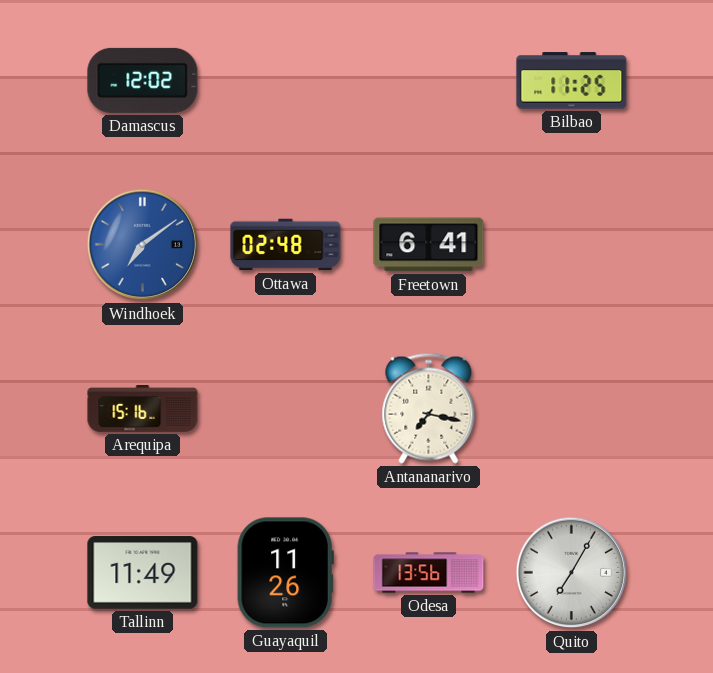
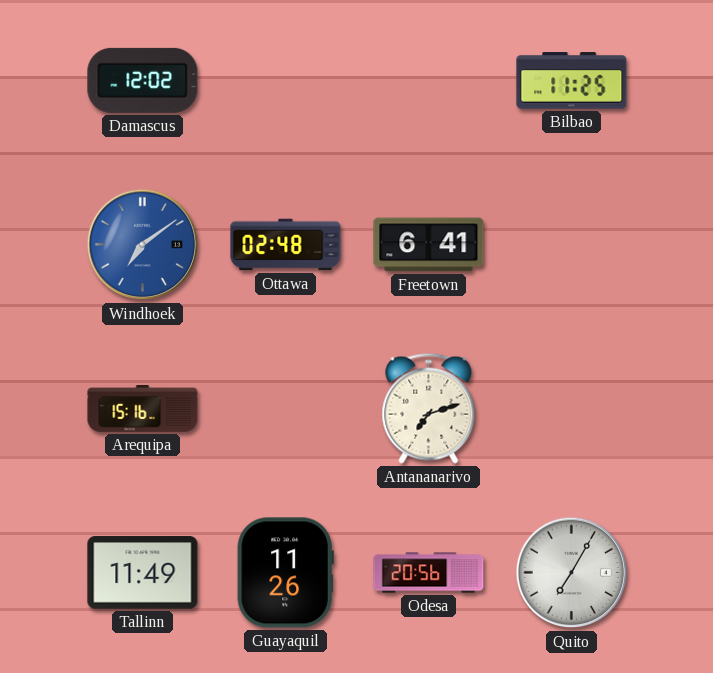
Antananarivo: 7:17 -> 7:12 (429, 408)
Odesa: 13:56 -> 20:56 (429, 573)
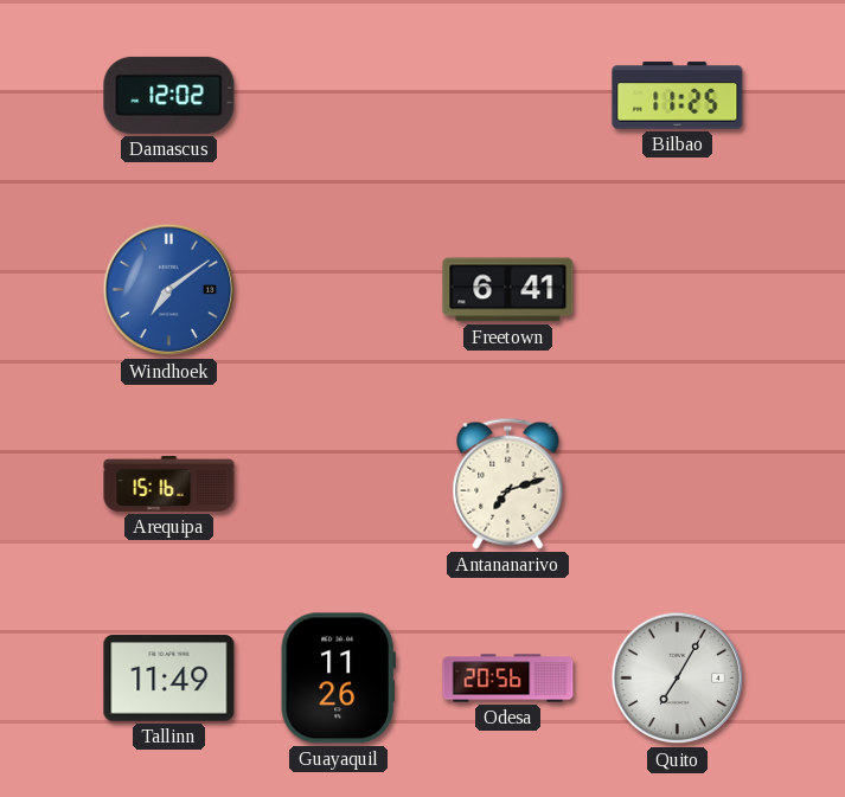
Ottawa: 02:48 -> none (286, 245)
